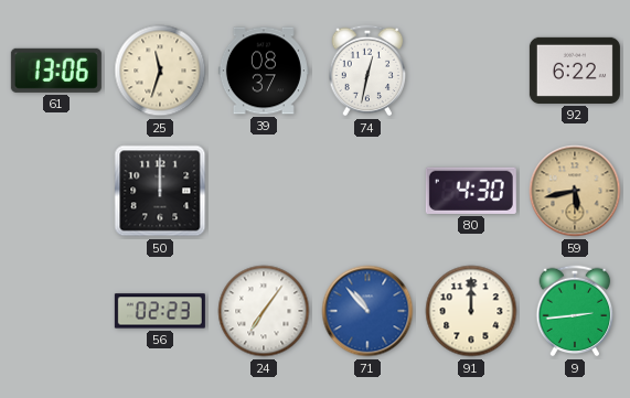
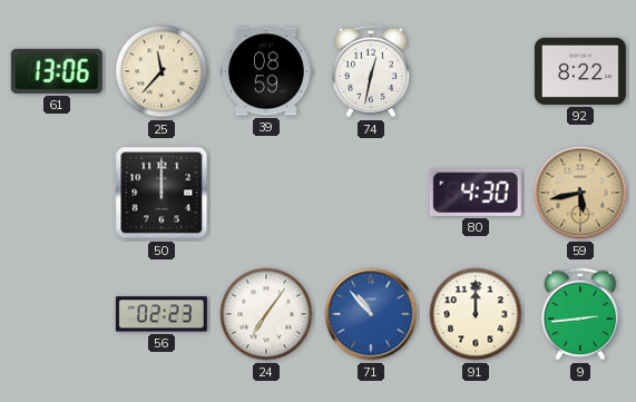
25: 11:33 -> 11:37 (162, 71)
39: 08:37 -> 08:59 (266, 71)
92: 6:22 -> 8:22 (580, 71)
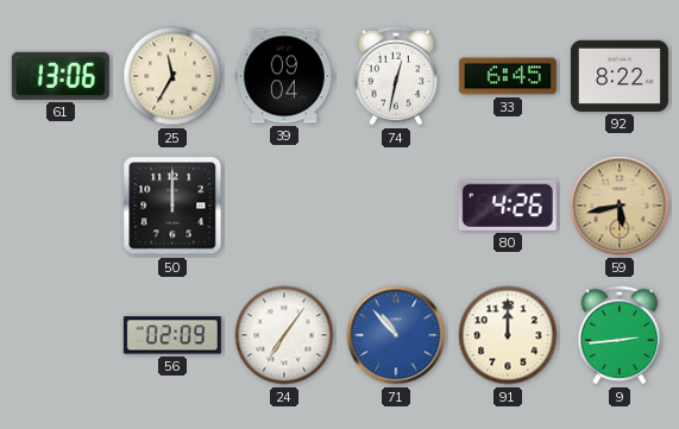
25: 11:37 -> 11:35 (172, 76)
39: 08:59 -> 09:04 (284, 76)
33: none -> 6:45 (508, 76)
80: 4:30 -> 4:26 (508, 206)
56: 02:23 -> 02:09 (172, 335)
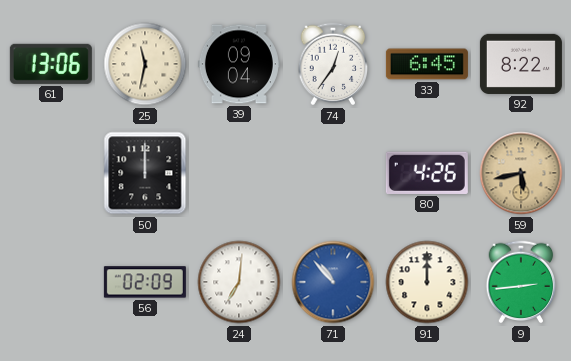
25: 11:35 -> 11:32 (145, 64)
74: 12:32 -> 12:36 (333, 64)
24: 7:06 -> 7:01 (239, 282)
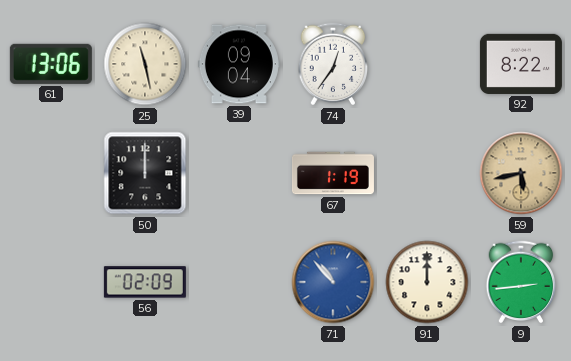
25: 11:32 -> 11:28 (145, 64)
33: 6:45 -> none (427, 64)
67: none -> 1:19 (333, 173)
80: 4:26 -> none (427, 173)
24: 7:01 -> none (239, 282)
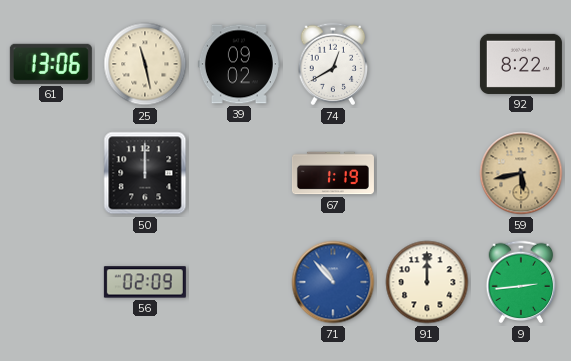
39: 09:04 -> 09:02 (239, 64)
74: 12:36 -> 12:40 (333, 64)
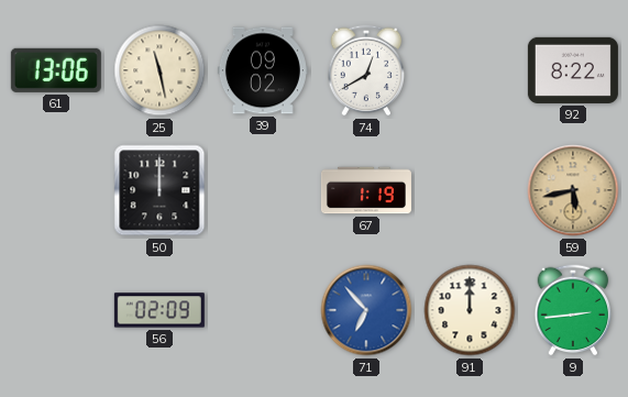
71: 10:53 -> 6:53 (366, 310)
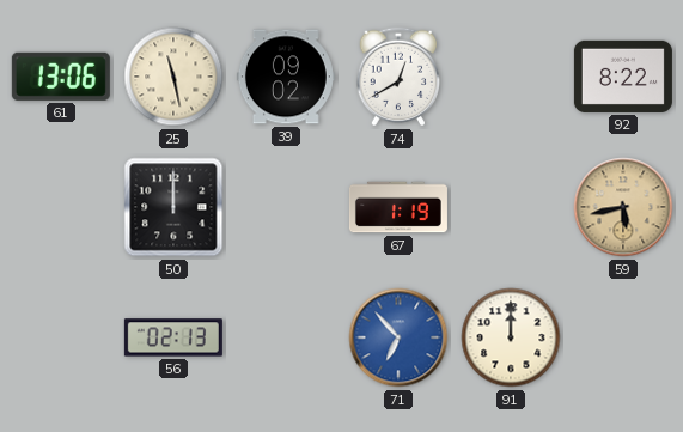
56: 02:09 -> 02:13 (173, 337)
9: 2:44 -> none (573, 310)
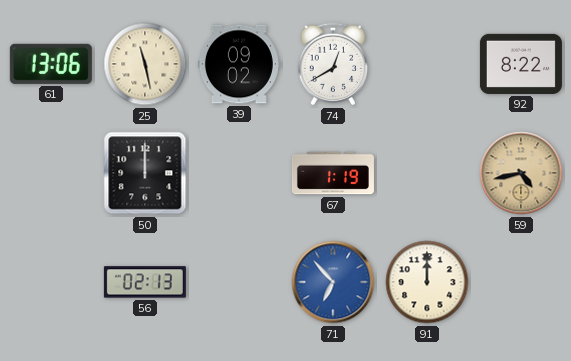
59: 5:43 -> 4:43 (521, 173)
